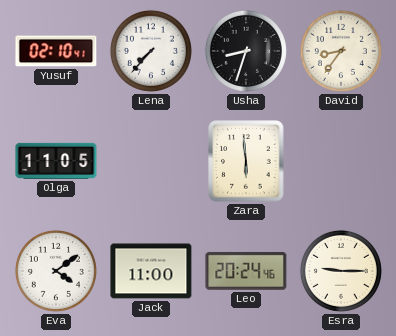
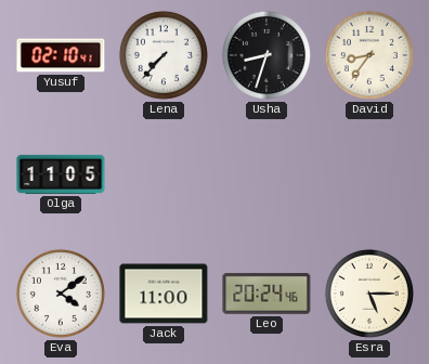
Zara: 5:59 -> none (246, 161)
Esra: 9:15 -> 5:15 (369, 294)
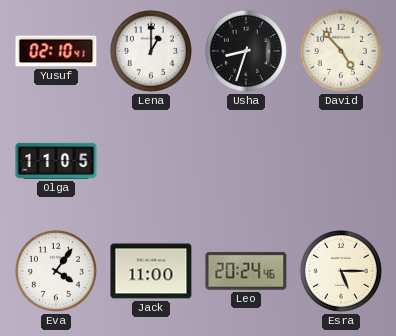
Lena: 7:37 -> 1:00 (151, 51)
David: 8:36 -> 4:53 (341, 51)
Eva: 4:09 -> 4:06 (56, 271)
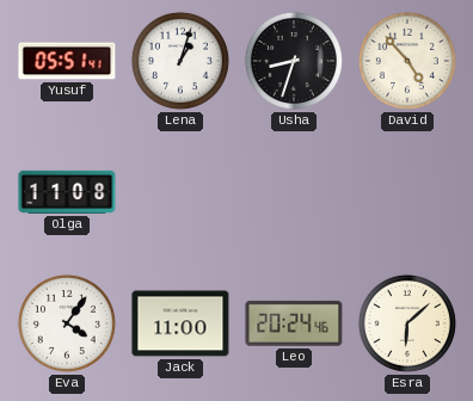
Yusuf: 02:10 -> 05:51 (67, 61)
Lena: 1:00 -> 1:03 (180, 61)
Olga: 11:05 -> 11:08 (67, 192)
Esra: 5:15 -> 6:08 (407, 323)
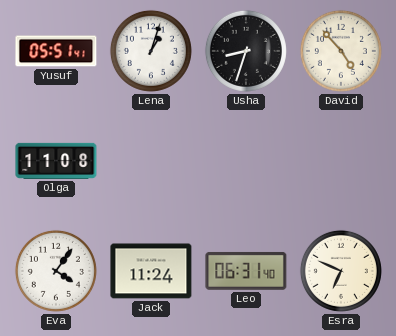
Jack: 11:00 -> 11:24 (151, 271)
Leo: 20:24 -> 06:31 (246, 271)
Esra: 6:08 -> 6:49 (341, 271)
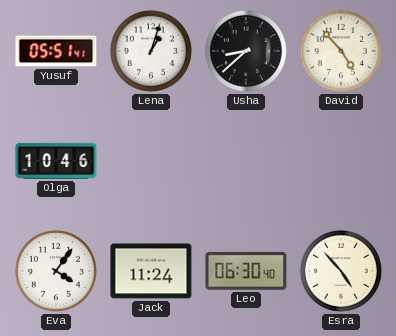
Usha: 8:33 -> 8:38 (246, 51)
Olga: 11:08 -> 10:46 (56, 161)
Leo: 06:31 -> 06:30 (246, 271)
Esra: 6:49 -> 4:53 (341, 271)
